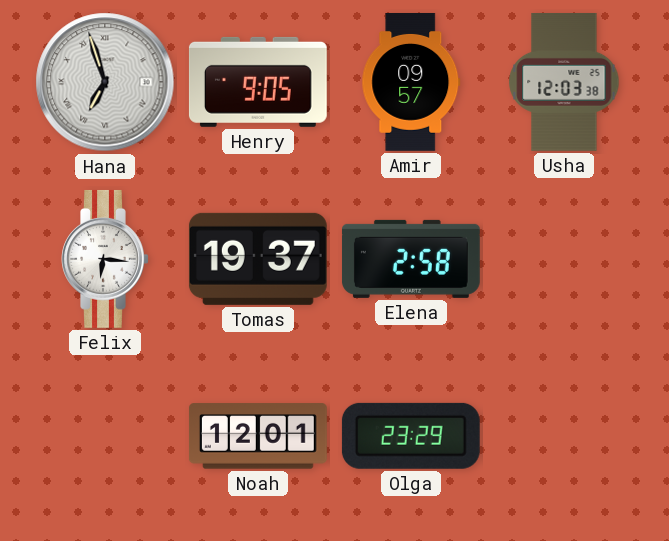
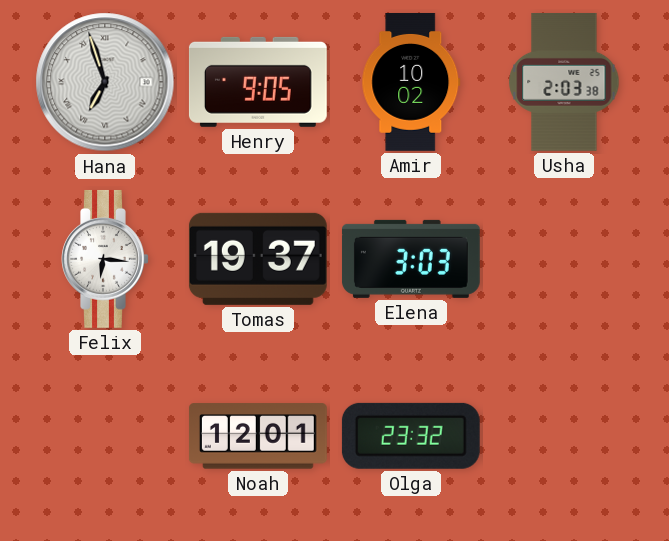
Amir: 09:57 -> 10:02 (411, 82)
Usha: 12:03 -> 2:03 (564, 82)
Elena: 2:58 -> 3:03 (411, 259)
Olga: 23:29 -> 23:32 (411, 436)
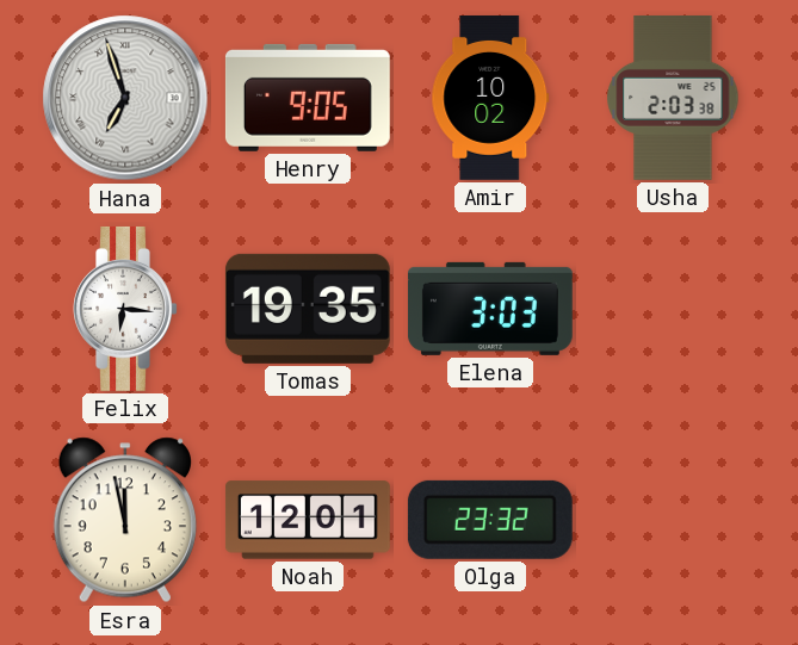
Tomas: 19:37 -> 19:35 (308, 309)
Esra: none -> 11:58 (125, 520)
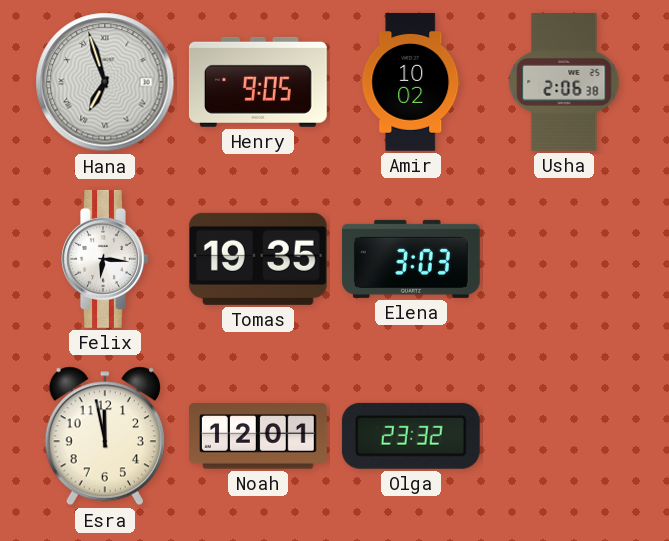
Usha: 2:03 -> 2:06 (564, 82)
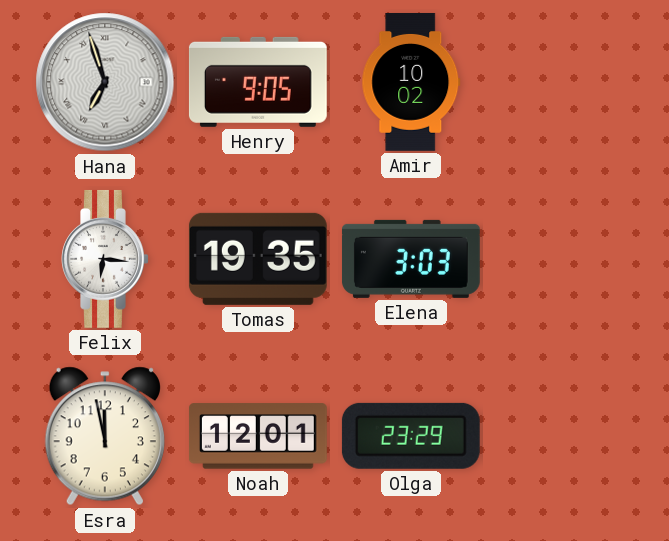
Usha: 2:06 -> none (564, 82)
Olga: 23:32 -> 23:29 (411, 436)
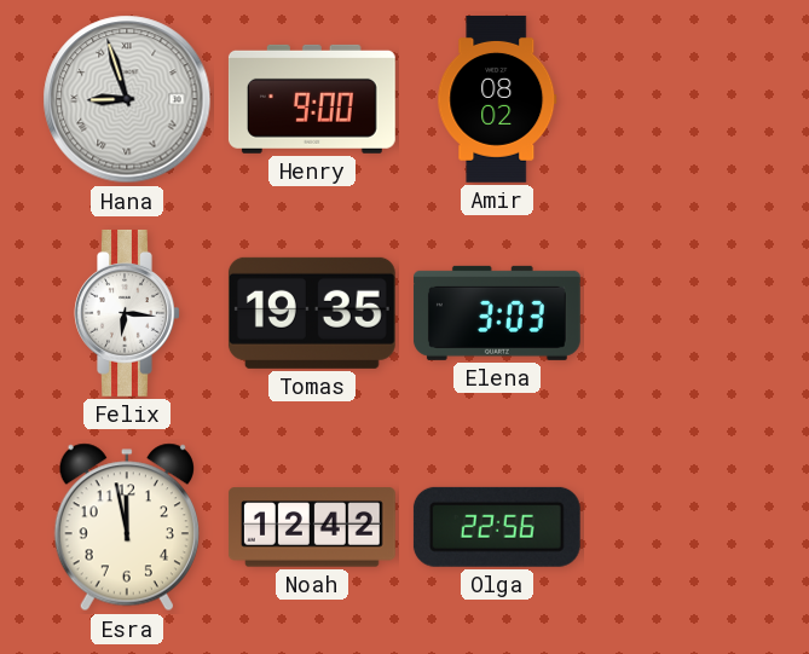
Hana: 6:57 -> 8:57 (127, 99)
Henry: 9:05 -> 9:00 (312, 99)
Amir: 10:02 -> 08:02 (497, 99)
Noah: 12:01 -> 12:42 (312, 527)
Olga: 23:29 -> 22:56 (497, 527)
